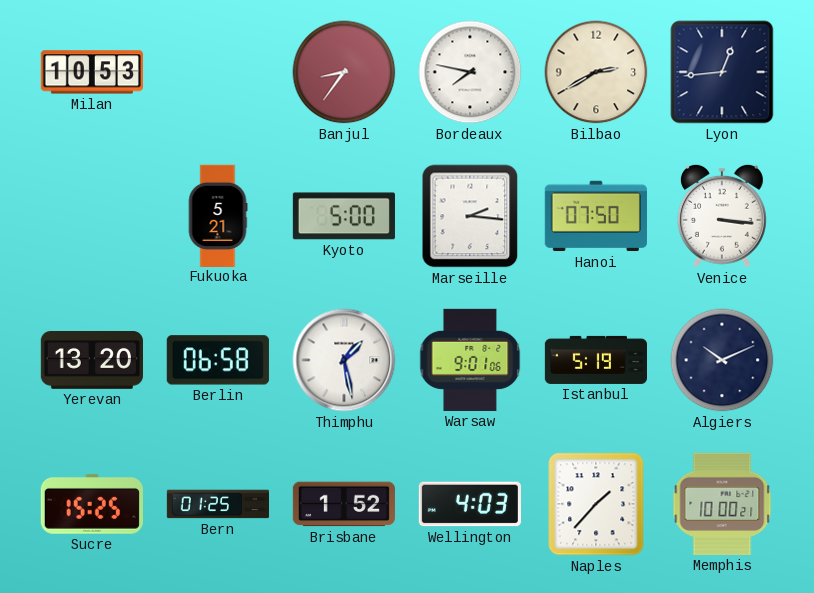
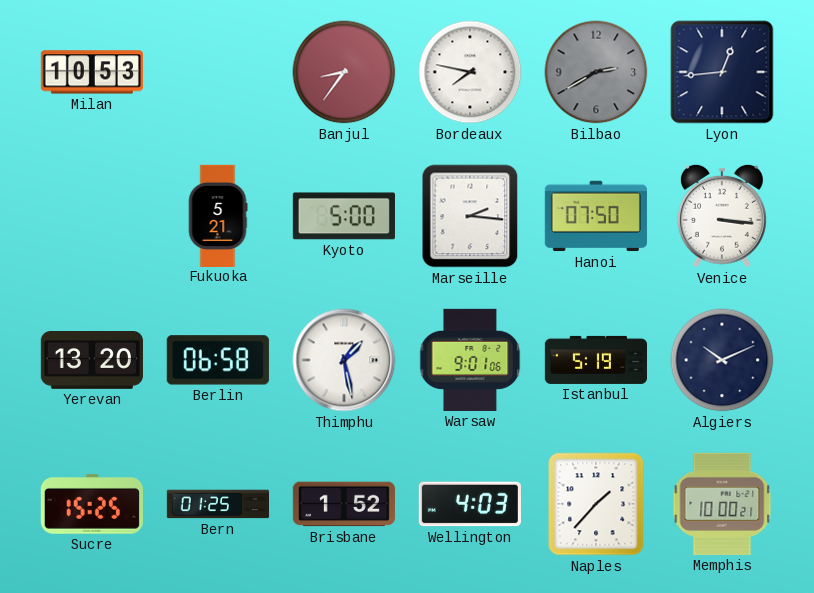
Bilbao dial: cream -> grey (596, 72)
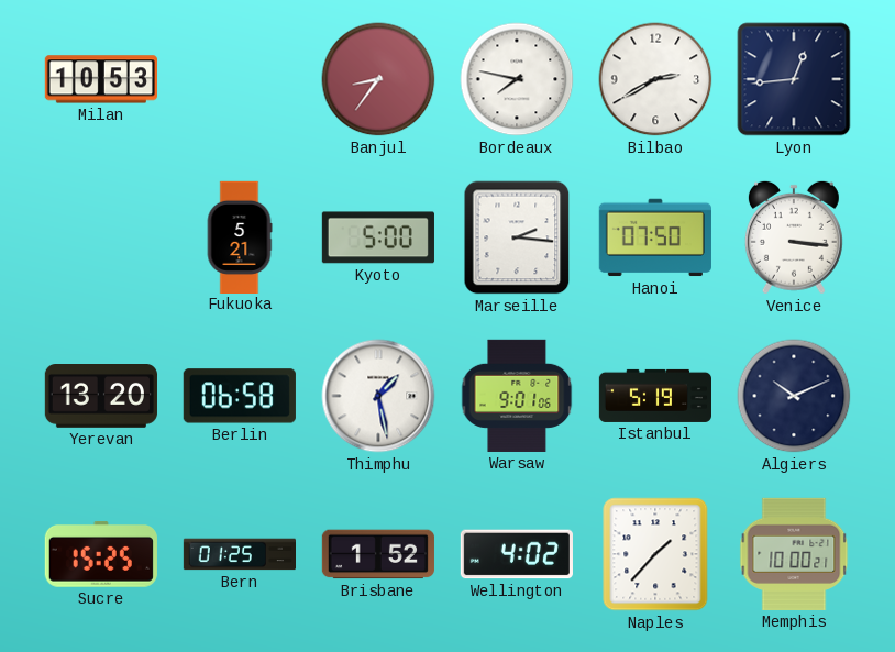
Bilbao dial: grey -> white (655, 79)
Wellington: 4:03 -> 4:02 (517, 554)
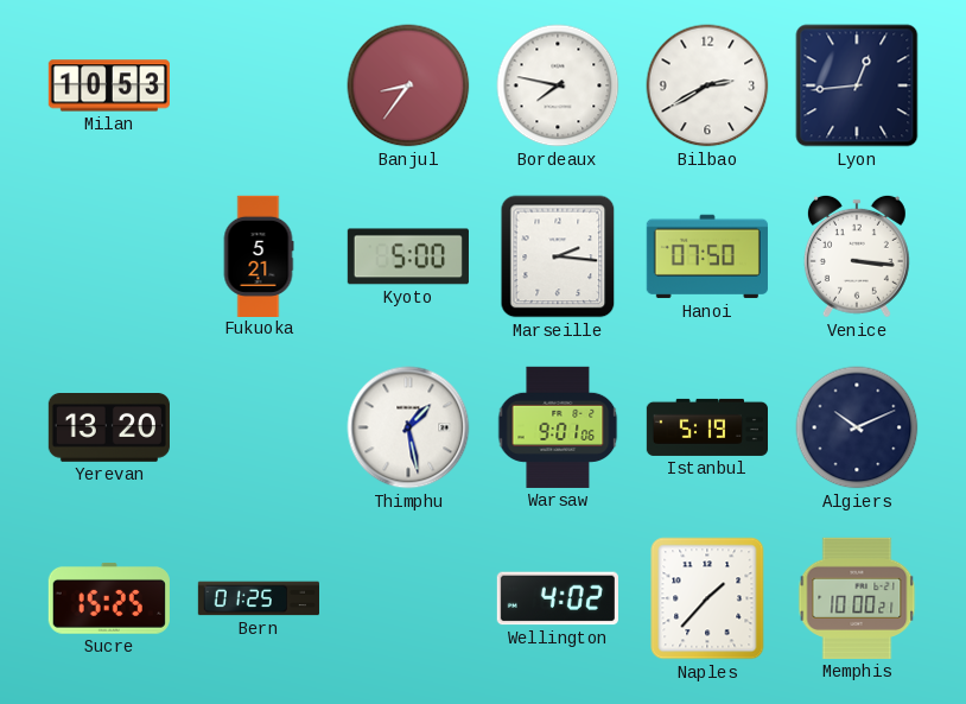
Berlin: 06:58 -> none (240, 396)
Brisbane: 1:52 -> none (378, 554)
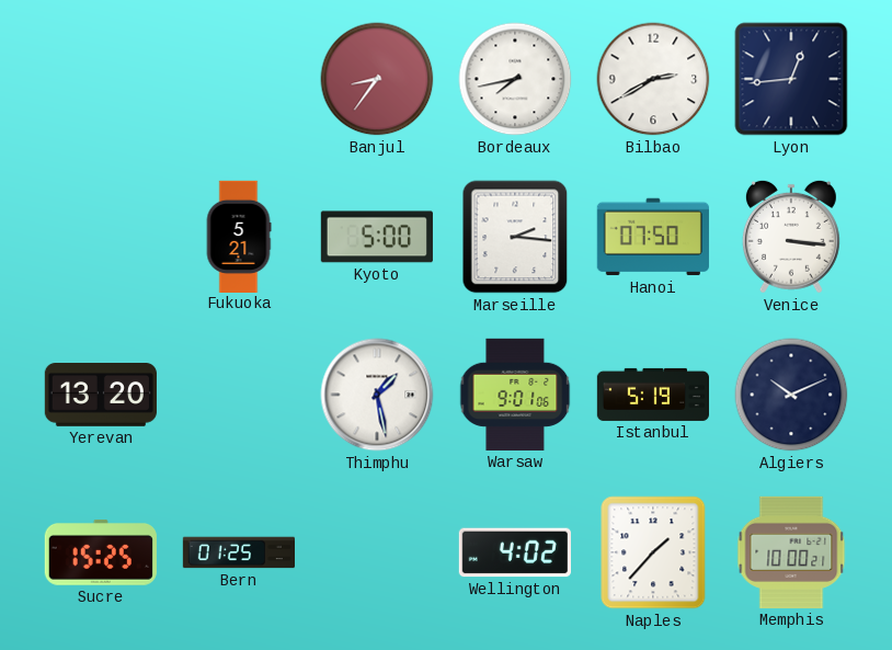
Milan: 10:53 -> none (109, 85)
Bordeaux: 7:47 -> 7:43 (515, 79)
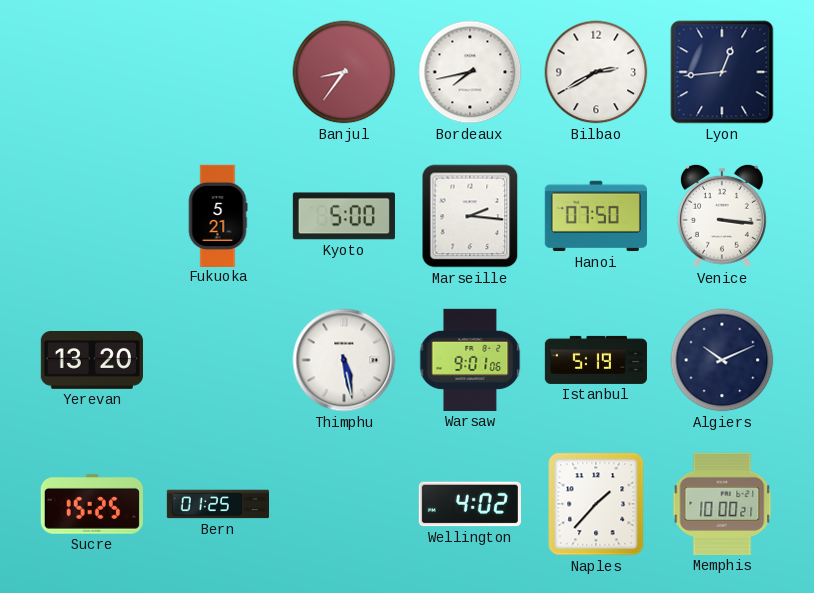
Thimphu: 1:28 -> 5:28 (344, 360)
